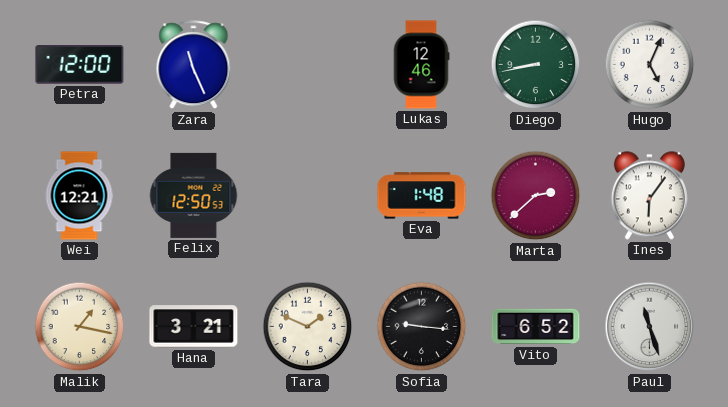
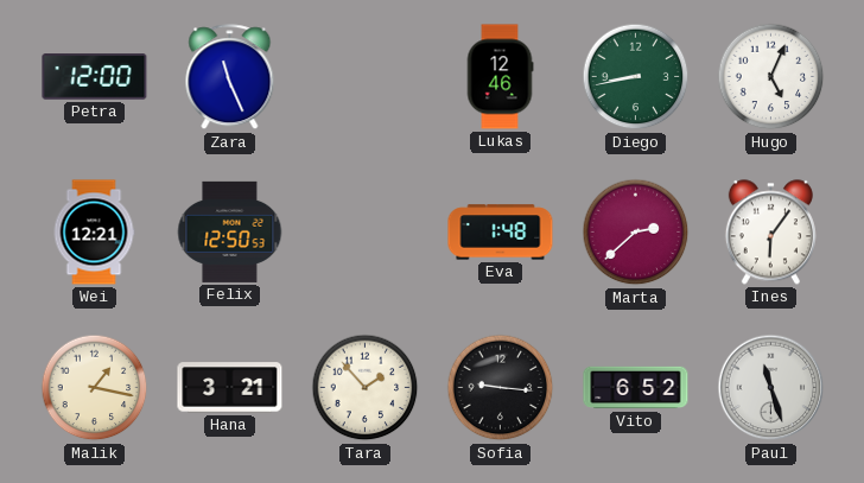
Tara: 1:49 -> 1:53 (366, 388)
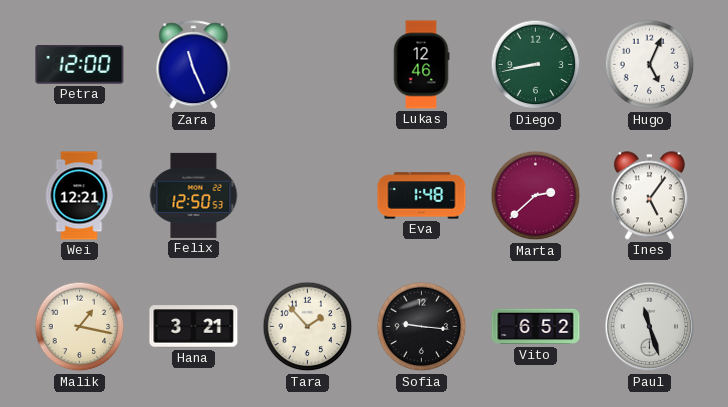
Ines: 6:06 -> 5:06 (649, 196)
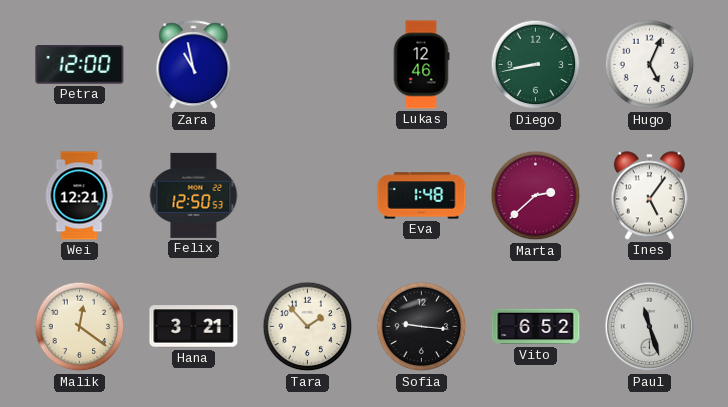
Zara: 11:26 -> 10:58 (194, 65)
Malik: 1:17 -> 12:21 (80, 327)
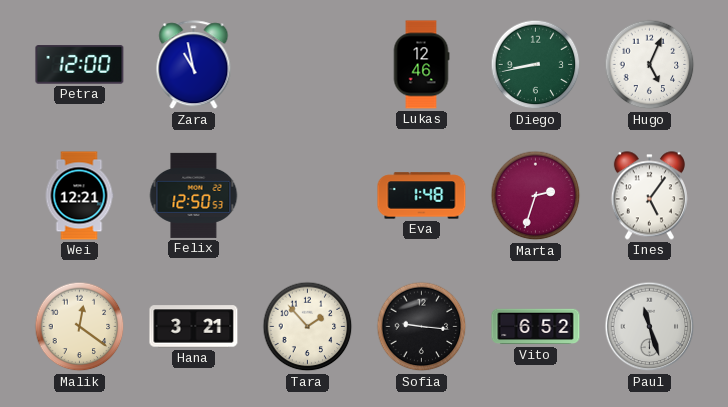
Marta: 2:38 -> 2:33 (536, 196)
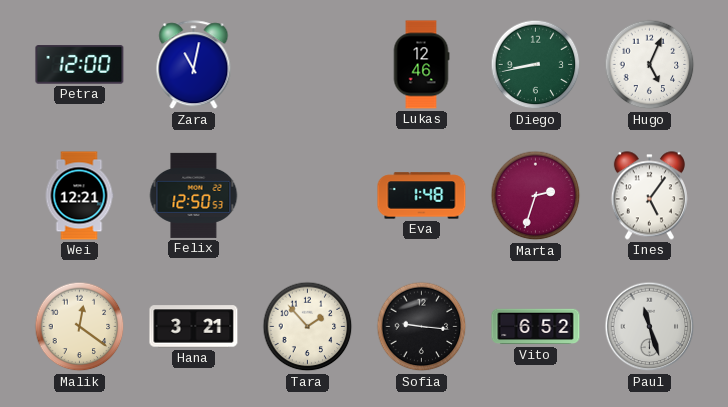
Zara: 10:58 -> 11:02 (194, 65)
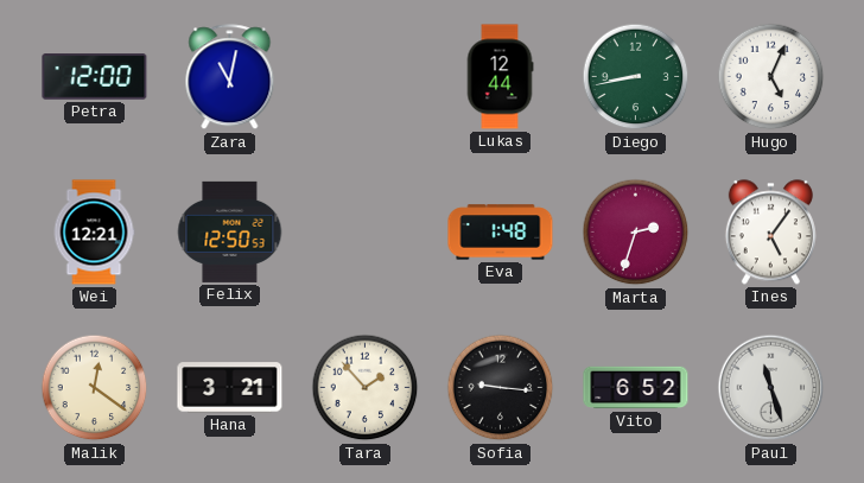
Lukas: 12:46 -> 12:44 (500, 77)
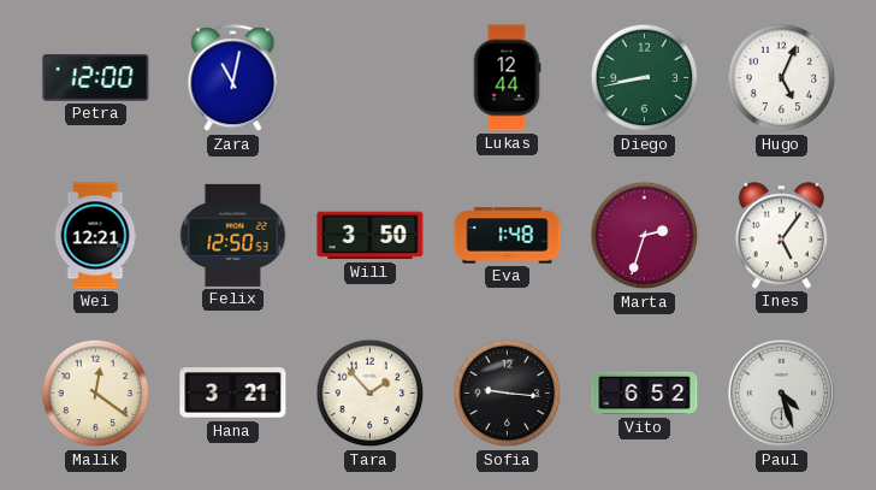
Will: none -> 3:50 (371, 236)
Paul: 11:27 -> 4:27 (782, 394)
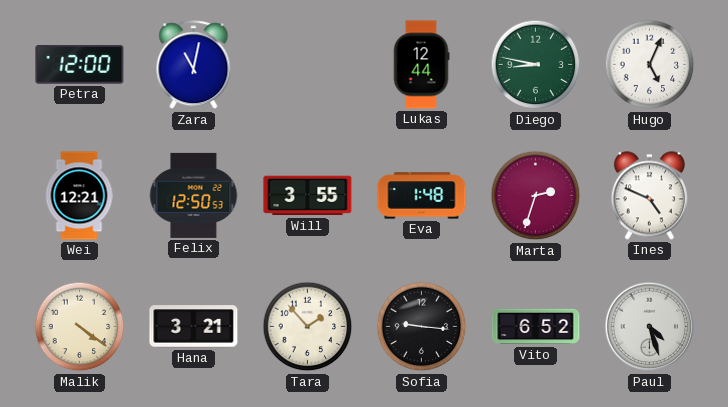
Diego: 8:43 -> 8:47 (536, 65)
Will: 3:50 -> 3:55 (308, 196)
Ines: 5:06 -> 4:49 (649, 196)
Malik: 12:21 -> 4:21 (80, 327)
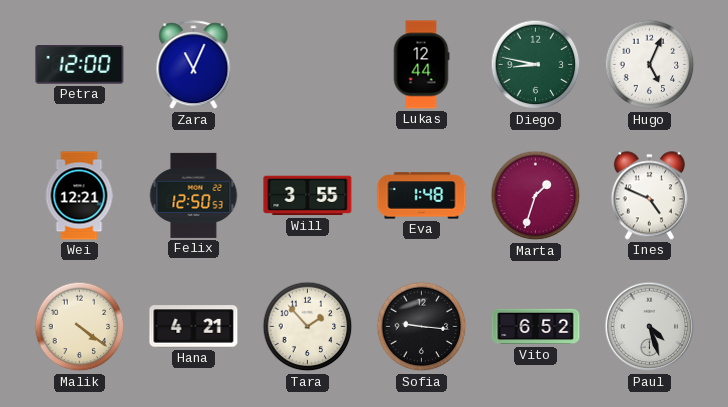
Zara: 11:02 -> 11:04 (194, 65)
Marta: 2:33 -> 1:33 (536, 196)
Hana: 3:21 -> 4:21 (194, 327)
